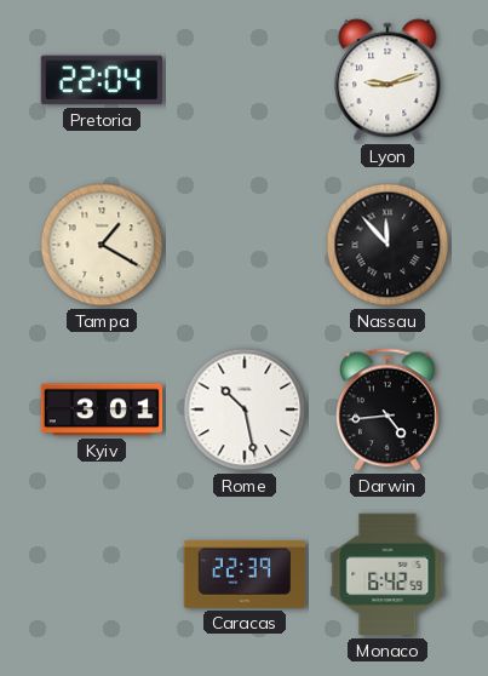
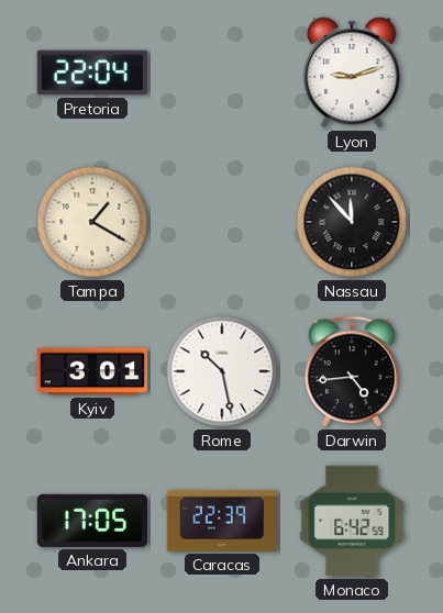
Ankara: none -> 17:05 (92, 521)
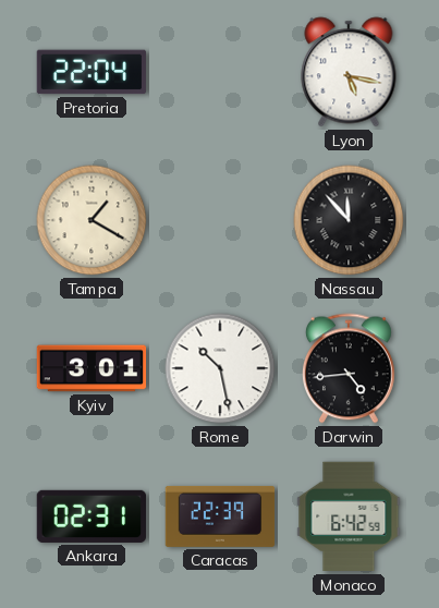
Lyon: 9:12 -> 5:17 (349, 72)
Ankara: 17:05 -> 02:31 (92, 516)
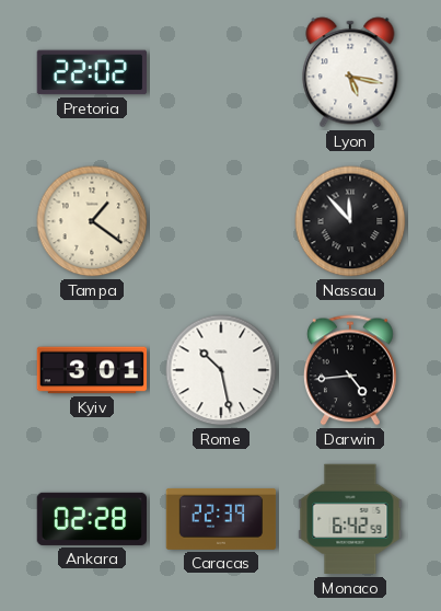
Pretoria: 22:04 -> 22:02 (92, 72)
Tampa: 1:20 -> 1:21 (92, 221)
Ankara: 02:31 -> 02:28 (92, 519)
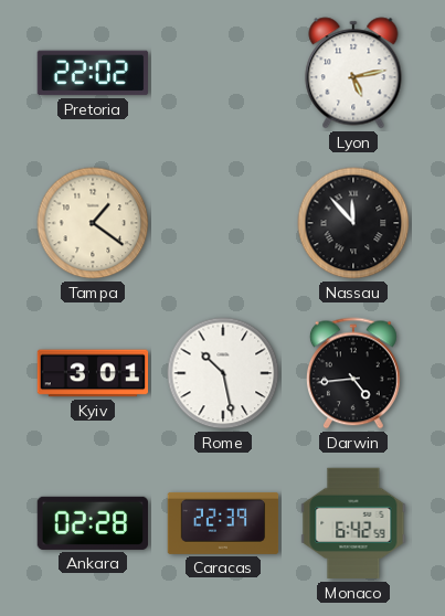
Lyon: 5:17 -> 5:13 (353, 73)
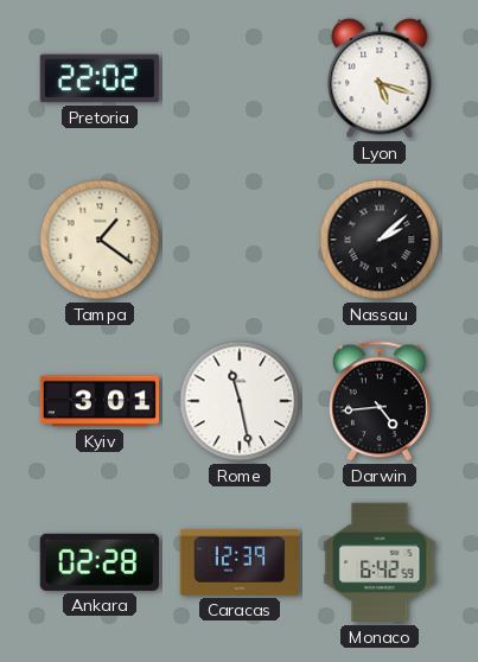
Lyon: 5:13 -> 5:18 (380, 78)
Nassau: 11:53 -> 2:08 (380, 240)
Rome: 10:28 -> 11:28 (240, 401)
Caracas: 22:39 -> 12:39 (240, 562)
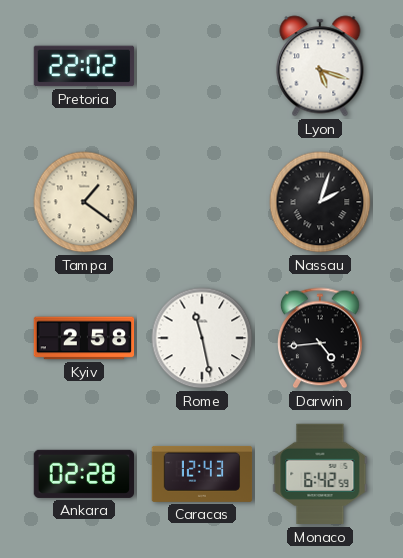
Nassau: 2:08 -> 2:03 (320, 202)
Kyiv: 3:01 -> 2:58 (84, 338)
Caracas: 12:39 -> 12:43 (202, 474)
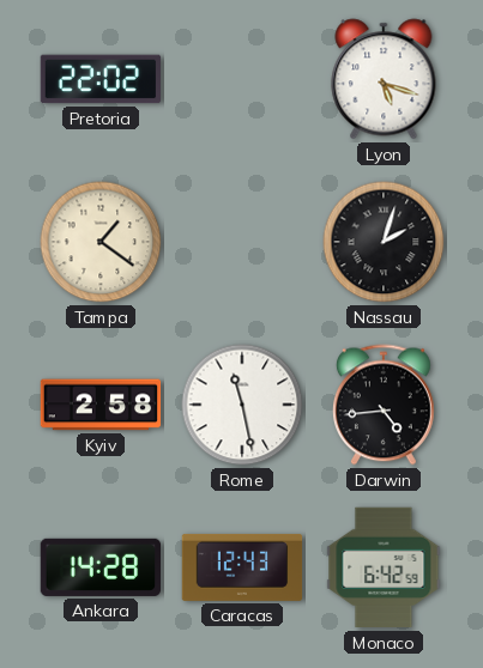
Ankara: 02:28 -> 14:28 (101, 567)
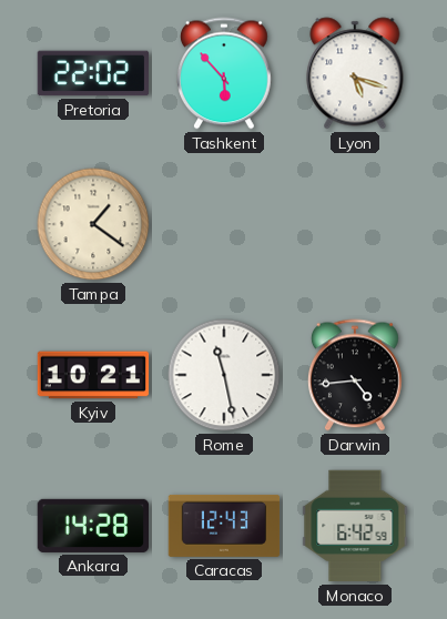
Tashkent: none -> 5:53 (224, 73)
Nassau: 2:03 -> none (384, 242)
Kyiv: 2:58 -> 10:21 (93, 375)
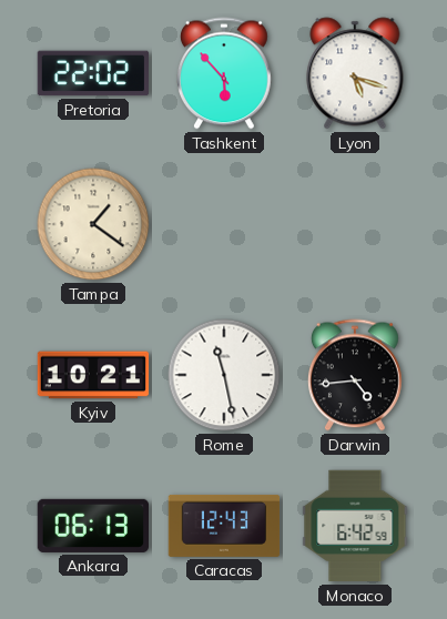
Ankara: 14:28 -> 06:13 (93, 526)
